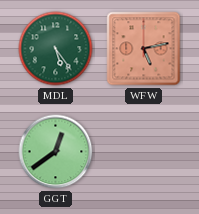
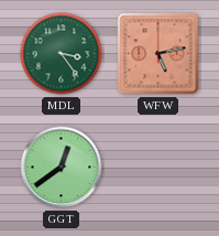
MDL: 5:24 -> 3:24 (62, 54)
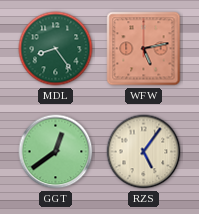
MDL: 3:24 -> 8:24 (56, 49)
RZS: none -> 5:06 (144, 152)
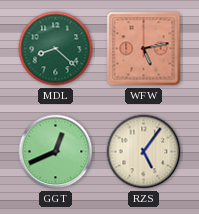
MDL: 8:24 -> 8:22 (56, 49)
GGT: 12:39 -> 12:41 (56, 152)
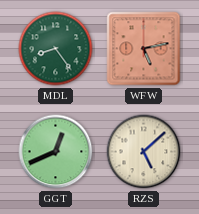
MDL: 8:22 -> 8:24 (56, 49)
RZS: 5:06 -> 5:08 (144, 152)
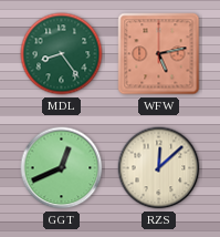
RZS: 5:08 -> 12:08 (159, 168)
